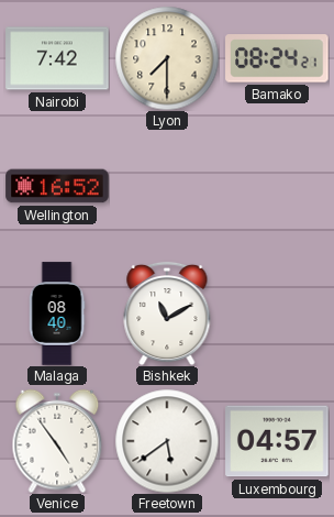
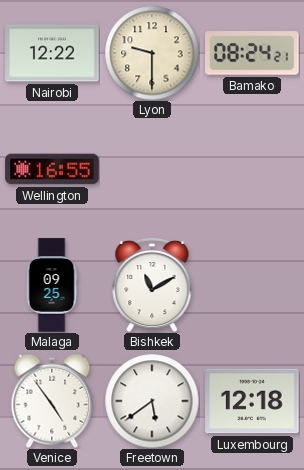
Nairobi: 7:42 -> 12:22 (52, 53)
Lyon: 7:30 -> 9:30 (152, 53)
Wellington: 16:52 -> 16:55 (52, 169)
Malaga: 08:40 -> 09:25 (52, 285)
Luxembourg: 04:57 -> 12:18 (252, 401)
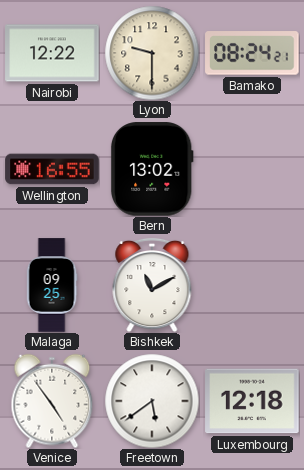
Bern: none -> 13:02 (152, 169)
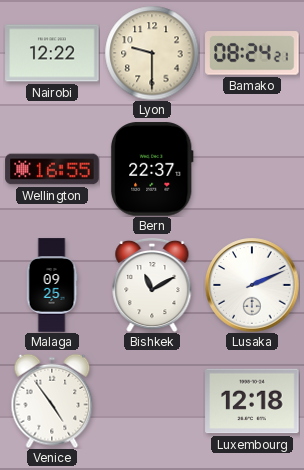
Bern: 13:02 -> 22:37 (152, 169)
Lusaka: none -> 2:11 (252, 285)
Freetown: 5:39 -> none (152, 401)
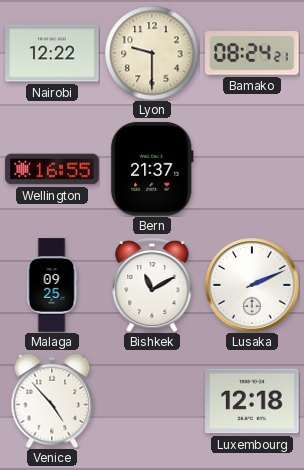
Bern: 22:37 -> 21:37 (152, 169)
Venice: 4:54 -> 4:53 (52, 401)
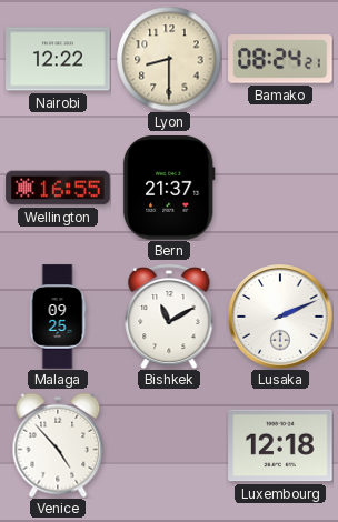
Lyon: 9:30 -> 8:30 (169, 59)
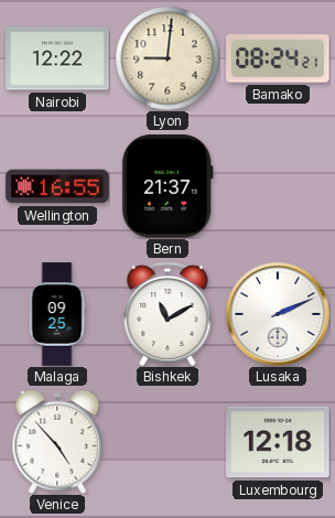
Lyon: 8:30 -> 9:01 (167, 58)
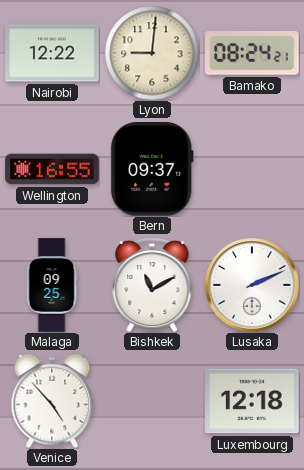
Bern: 21:37 -> 09:37 (152, 169)
